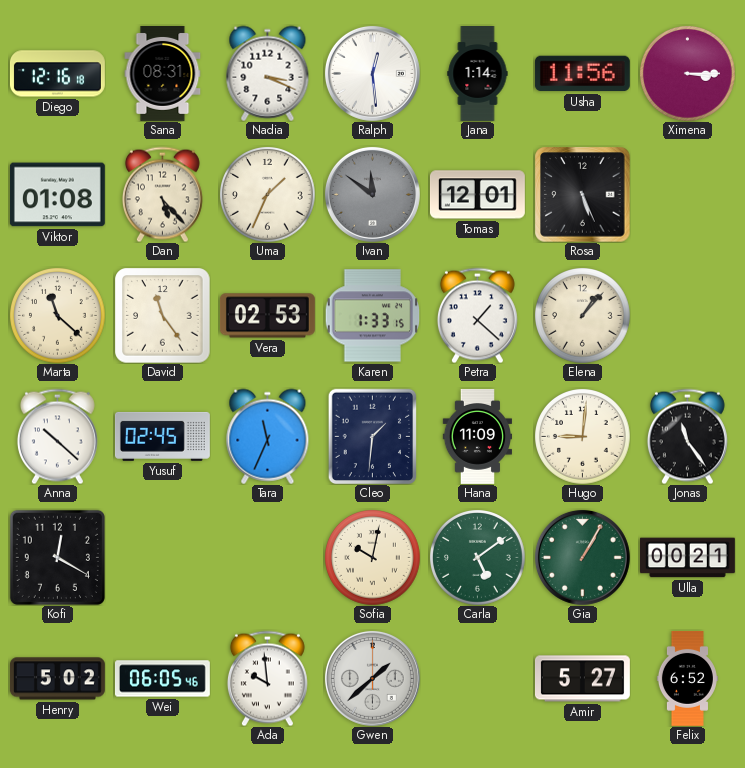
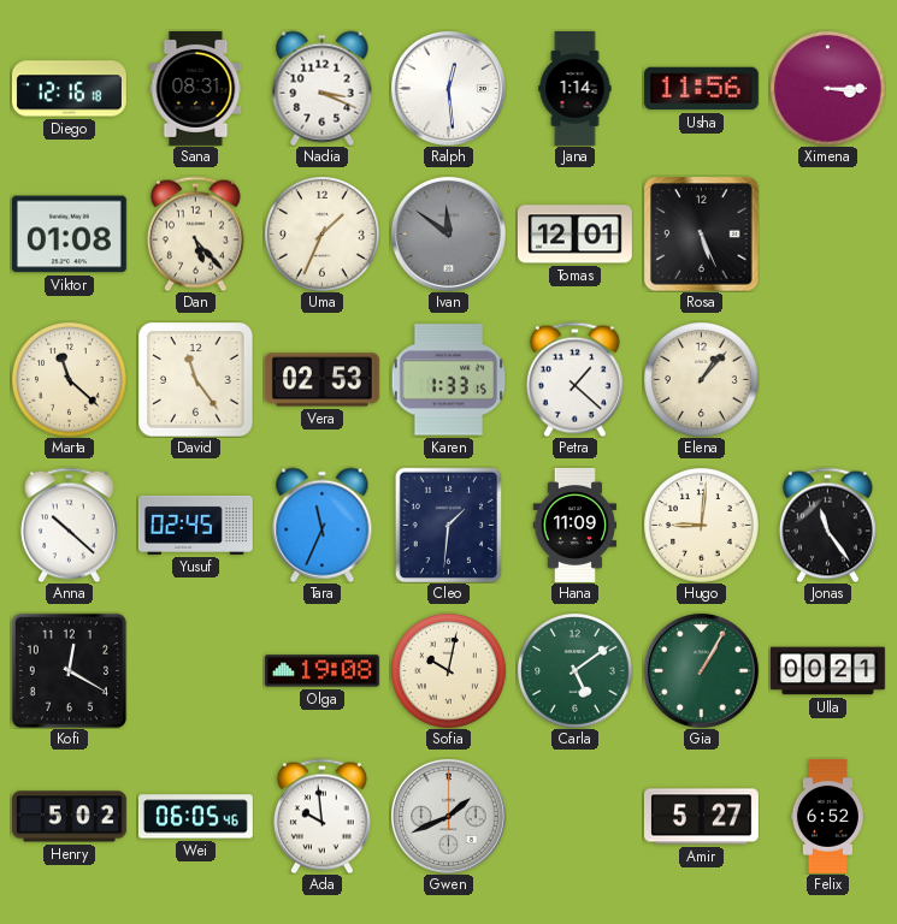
Olga: none -> 19:08 (321, 671)
Gwen: 1:38 -> 1:41 (448, 816)
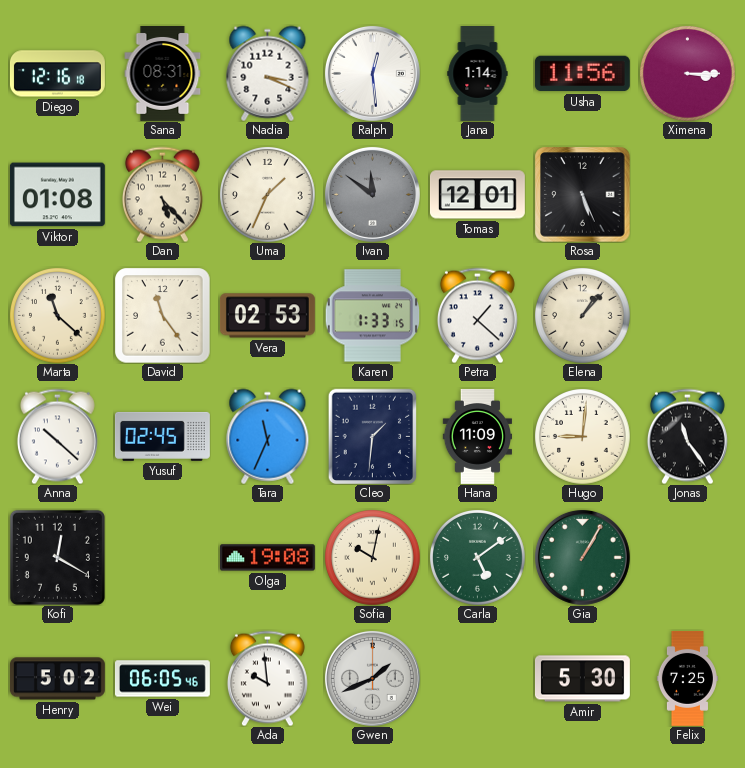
Ulla: 00:21 -> none (827, 671)
Amir: 5:27 -> 5:30 (582, 679)
Felix: 6:52 -> 7:25 (687, 678)
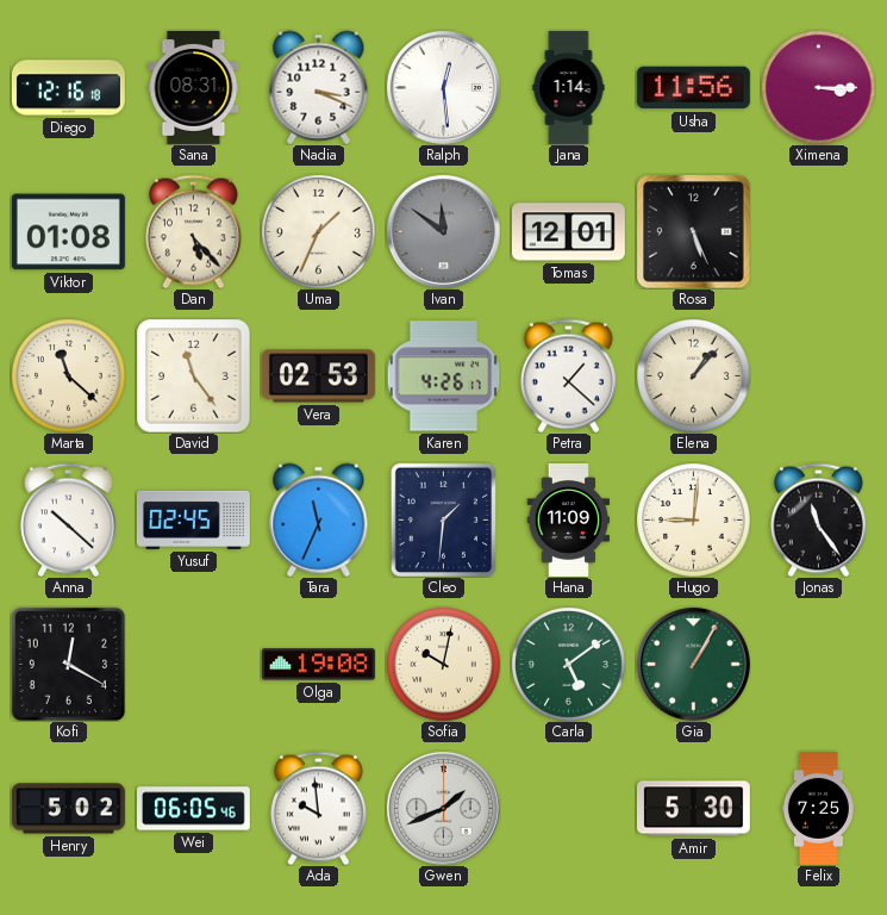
Karen: 1:33 -> 4:26 (443, 376)
